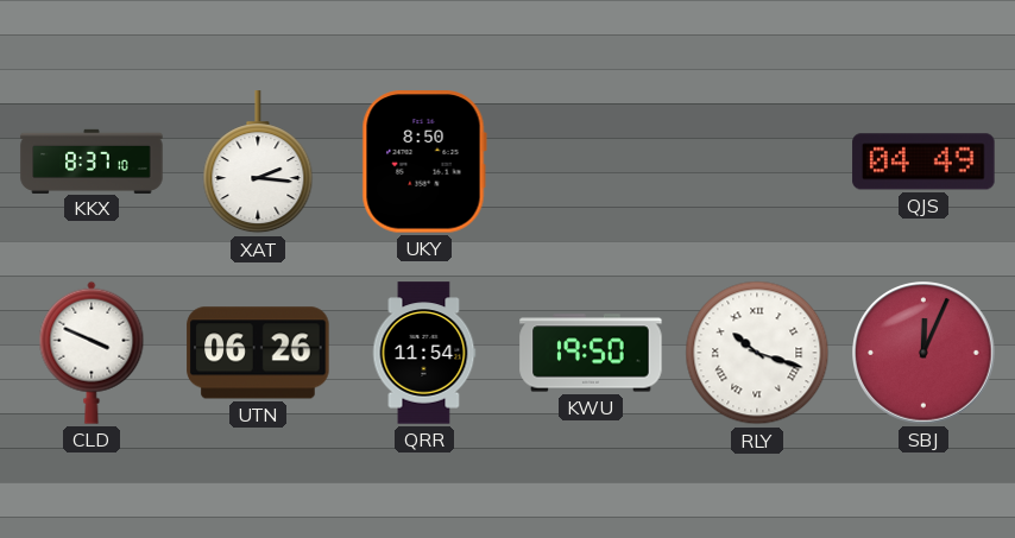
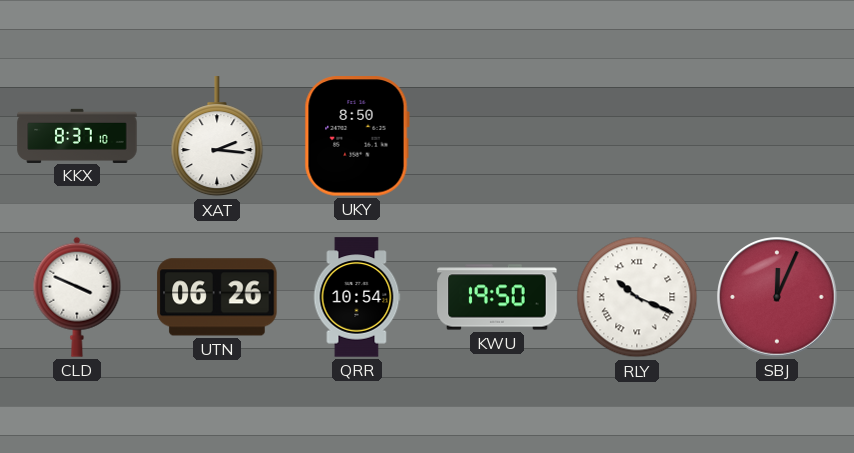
QJS: 04:49 -> none (923, 162)
QRR: 11:54 -> 10:54 (357, 297)
RLY: 10:18 -> 10:19 (637, 297)
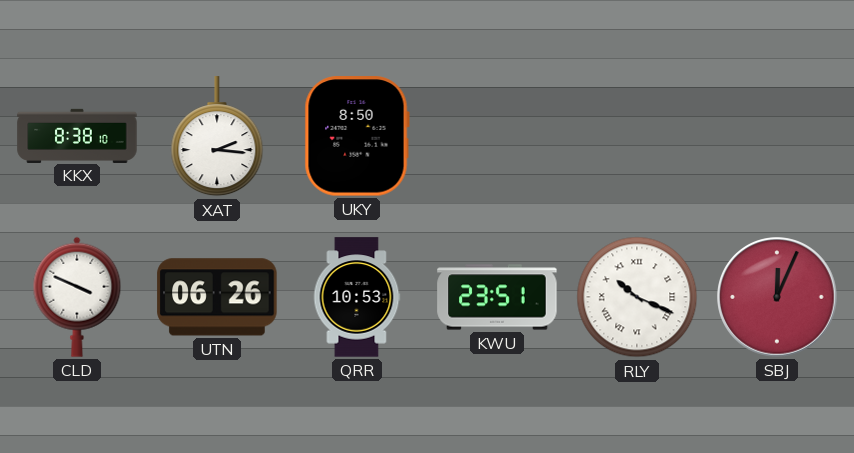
KKX: 8:37 -> 8:38 (77, 135)
QRR: 10:54 -> 10:53 (357, 297)
KWU: 19:50 -> 23:51 (497, 297)
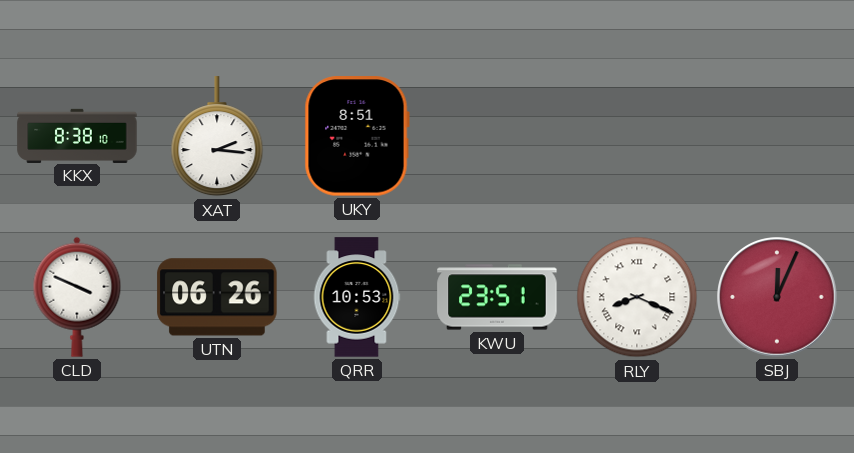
UKY: 8:50 -> 8:51 (357, 136)
RLY: 10:19 -> 8:19 (637, 297)
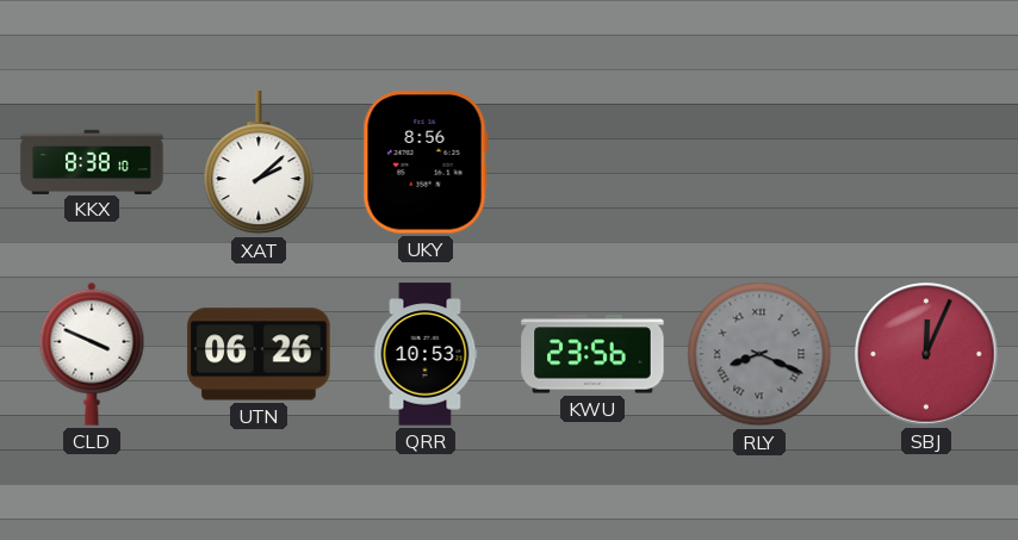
XAT: 2:16 -> 2:08 (259, 163)
UKY: 8:51 -> 8:56 (426, 162)
KWU: 23:51 -> 23:56 (592, 354)
RLY dial: white -> grey (759, 354)
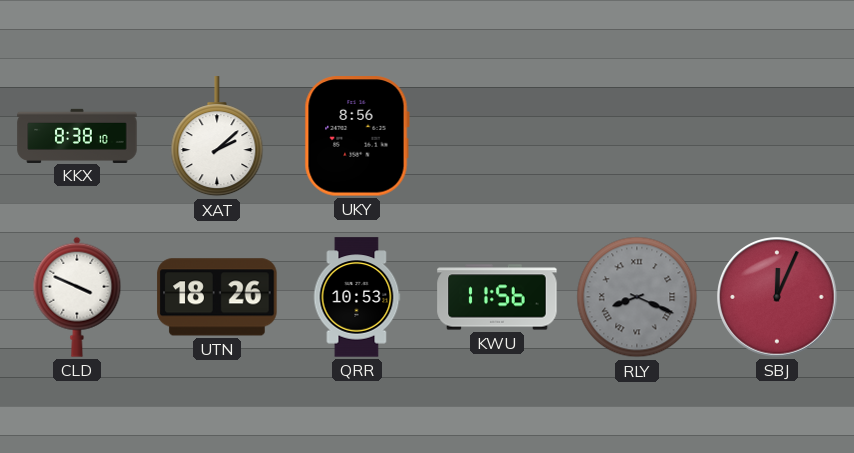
UTN: 06:26 -> 18:26 (217, 297)
KWU: 23:56 -> 11:56 (497, 297)
